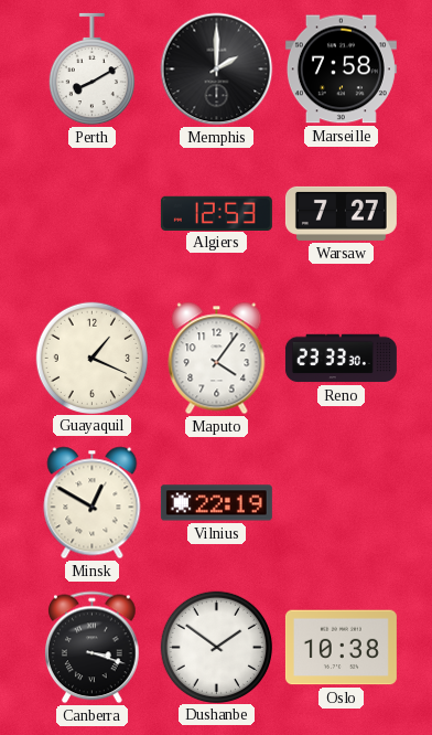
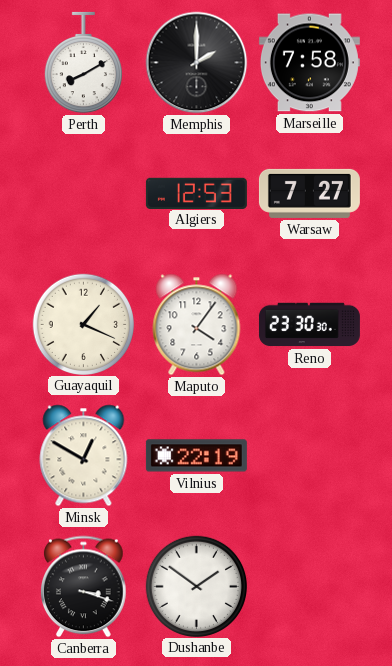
Reno: 23:33 -> 23:30 (309, 325)
Oslo: 10:38 -> none (341, 648)
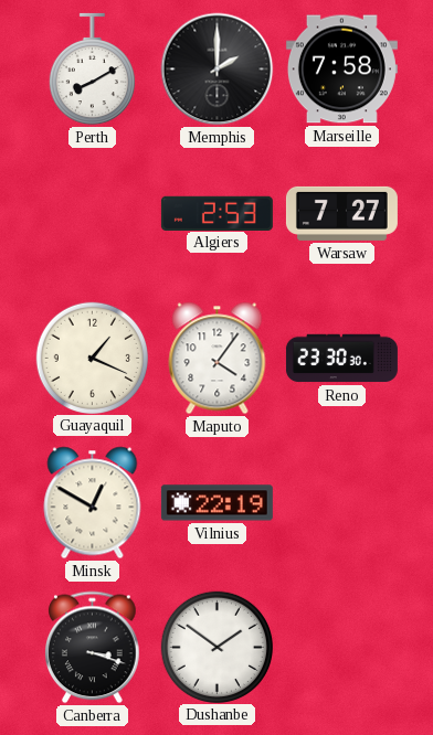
Algiers: 12:53 -> 2:53 (216, 213)
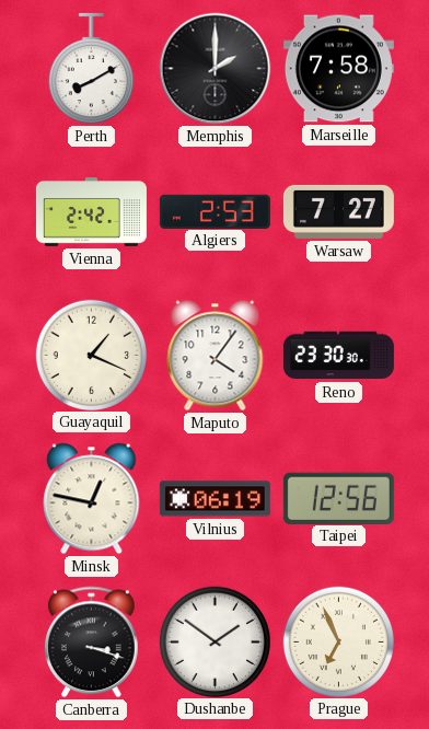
Vienna: none -> 2:42 (91, 212)
Minsk: 12:50 -> 12:47 (92, 499)
Vilnius: 22:19 -> 06:19 (215, 499)
Taipei: none -> 12:56 (338, 498)
Prague: none -> 6:56 (338, 641)
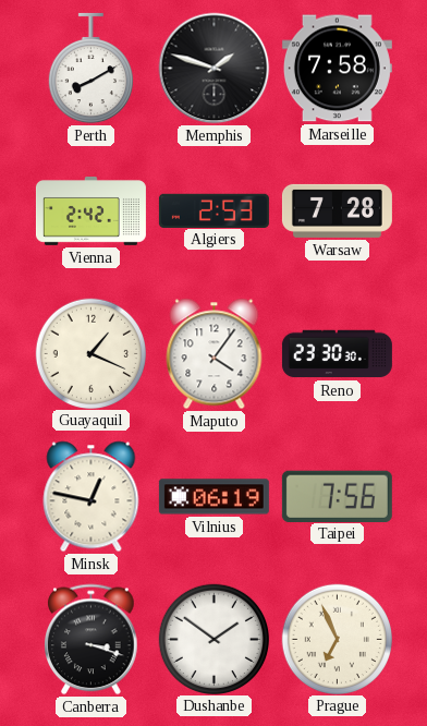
Memphis: 2:00 -> 1:48 (215, 69)
Warsaw: 7:27 -> 7:28 (337, 210)
Taipei: 12:56 -> 7:56 (337, 496)
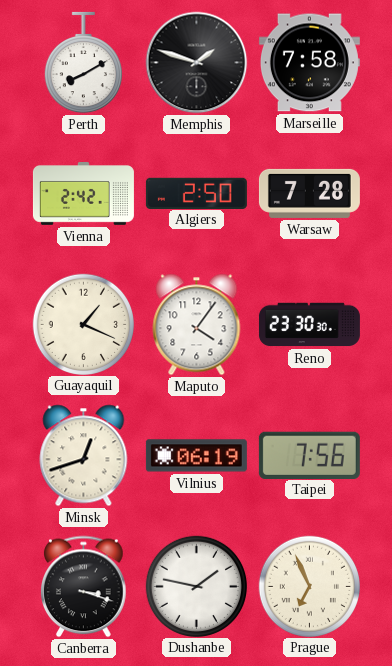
Algiers: 2:53 -> 2:50 (196, 193)
Minsk: 12:47 -> 12:42 (84, 456)
Dushanbe: 1:51 -> 1:47 (196, 586)
